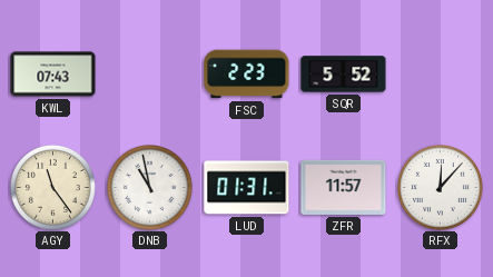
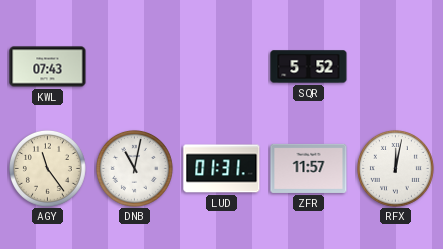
FSC: 2:23 -> none (247, 75)
DNB: 10:58 -> 11:02 (134, 168)
RFX: 12:07 -> 12:02 (395, 168)
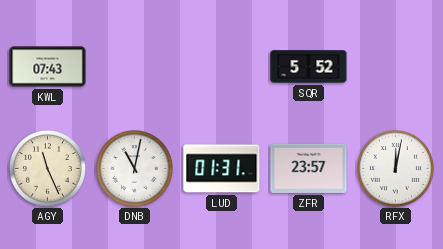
AGY: 11:24 -> 11:26 (47, 168)
ZFR: 11:57 -> 23:57 (309, 168)
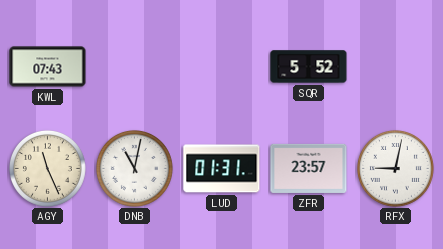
RFX: 12:02 -> 9:02 (395, 168)
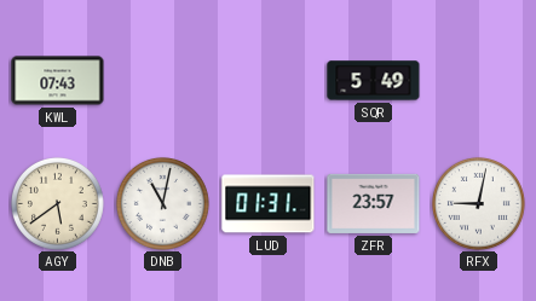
SQR: 5:52 -> 5:49 (374, 81)
AGY: 11:26 -> 5:39 (57, 203)
